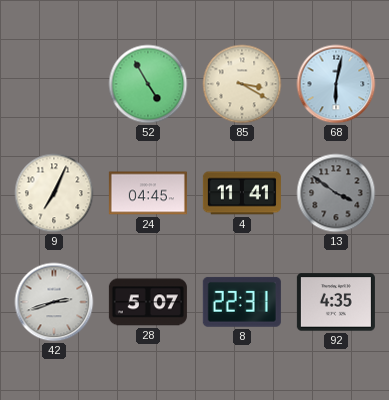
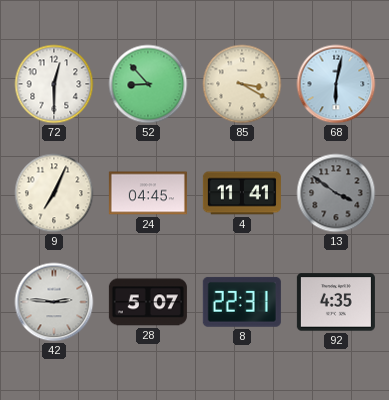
72: none -> 12:30 (54, 84)
52: 4:55 -> 8:53 (148, 84)
42: 2:42 -> 2:46 (54, 302)
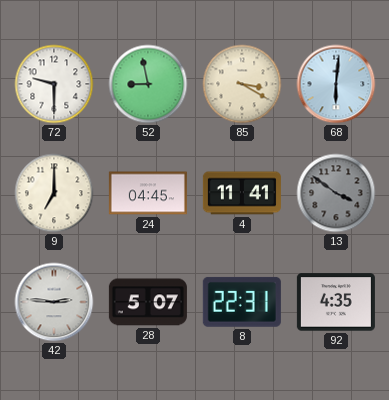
72: 12:30 -> 9:30 (54, 84)
52: 8:53 -> 8:58 (148, 84)
68: 6:02 -> 6:01 (336, 84)
9: 7:04 -> 7:00 (54, 193)
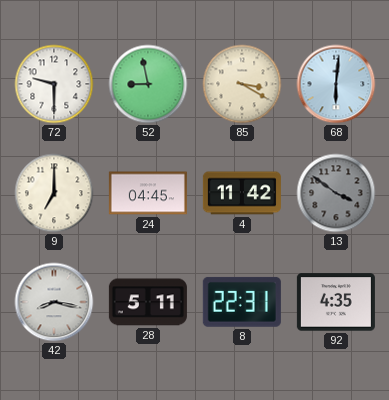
4: 11:41 -> 11:42 (242, 193)
42: 2:46 -> 8:17 (54, 302)
28: 5:07 -> 5:11 (148, 302)
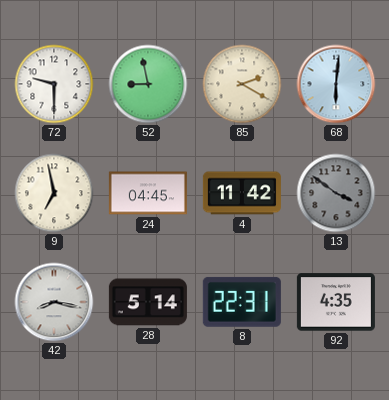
85: 3:20 -> 2:20 (242, 84)
9: 7:00 -> 6:58 (54, 193)
28: 5:11 -> 5:14 (148, 302)
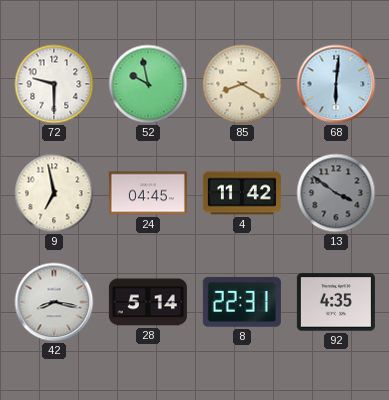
52: 8:58 -> 9:58 (148, 84)
85: 2:20 -> 8:20 (242, 84)
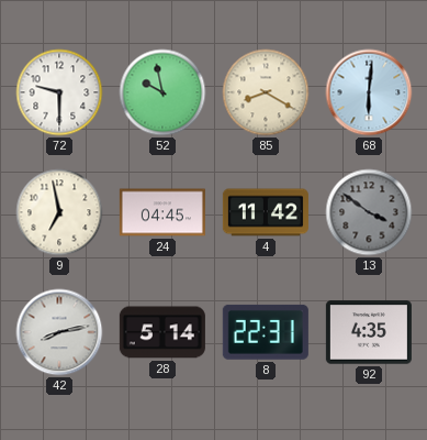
42: 8:17 -> 8:13 (59, 332)
